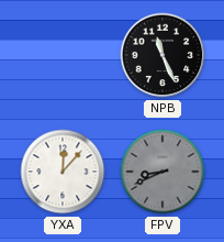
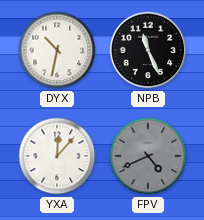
DYX: none -> 10:32 (57, 50)
FPV: 8:41 -> 4:41 (148, 156)
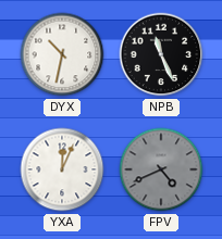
YXA: 12:07 -> 12:04 (62, 169)
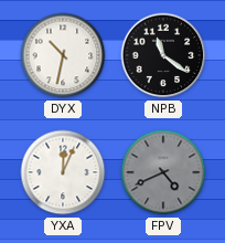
NPB: 11:26 -> 11:21 (163, 55)
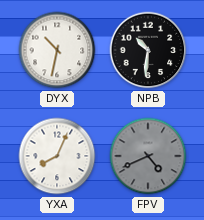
NPB: 11:21 -> 10:31 (148, 50)
YXA: 12:04 -> 8:04 (57, 156)
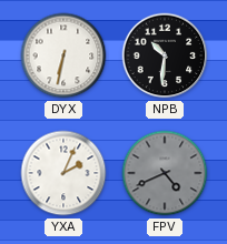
DYX: 10:32 -> 6:32 (63, 55)
YXA: 8:04 -> 2:04 (63, 173)
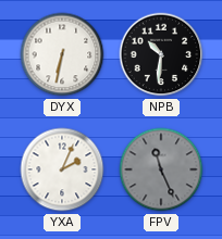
FPV: 4:41 -> 11:26 (161, 169)
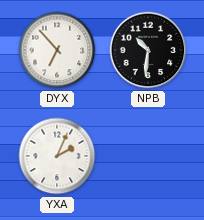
DYX: 6:32 -> 6:53 (57, 50)
FPV: 11:26 -> none (161, 169)
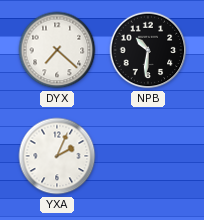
DYX: 6:53 -> 7:22 (57, 50)
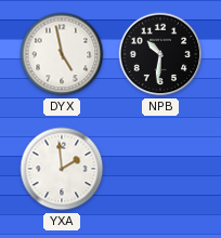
DYX: 7:22 -> 4:58 (62, 54)
YXA: 2:04 -> 1:59 (62, 169)
